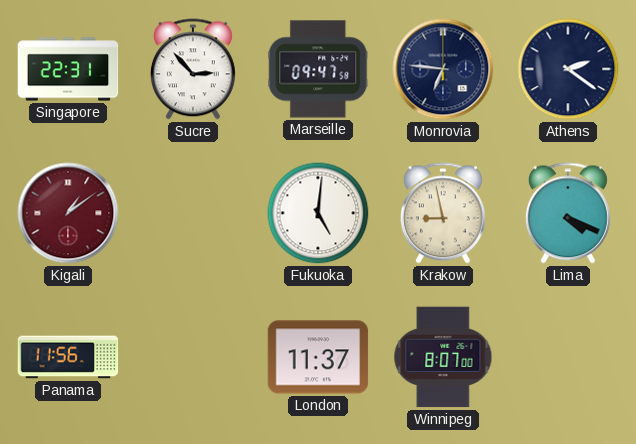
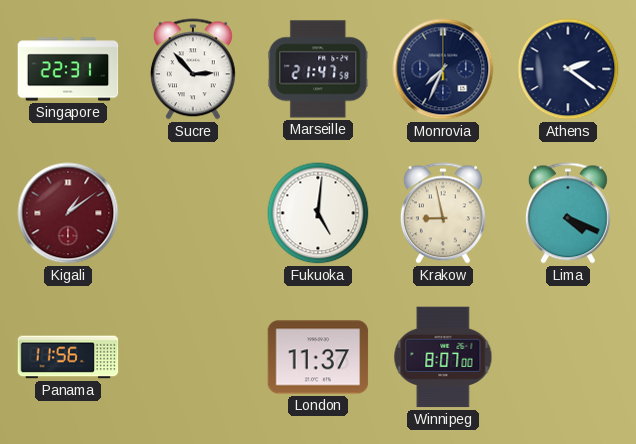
Marseille: 09:47 -> 21:47 (318, 69)
Monrovia: 6:46 -> 7:34 (443, 69)
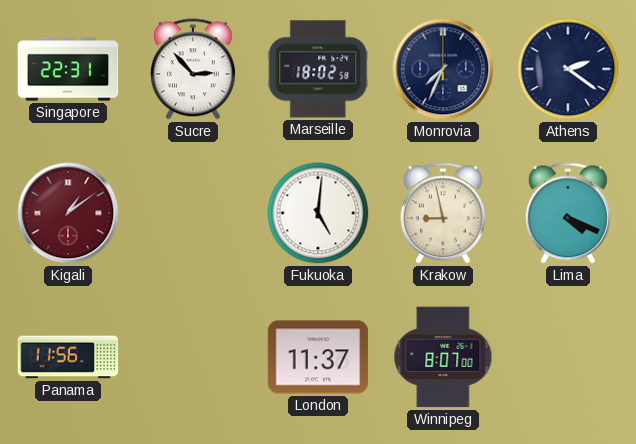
Marseille: 21:47 -> 18:02 (318, 69)
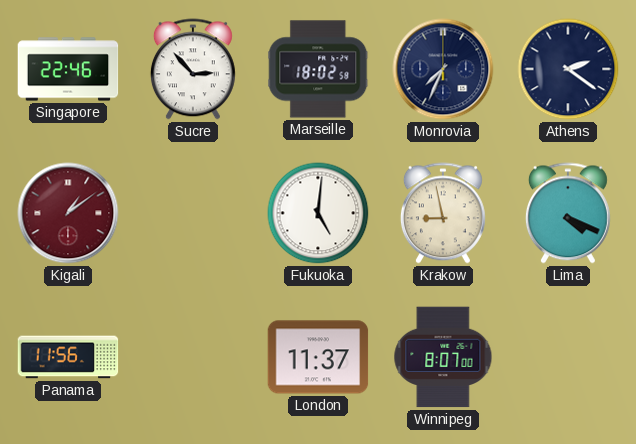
Singapore: 22:31 -> 22:46 (68, 69)
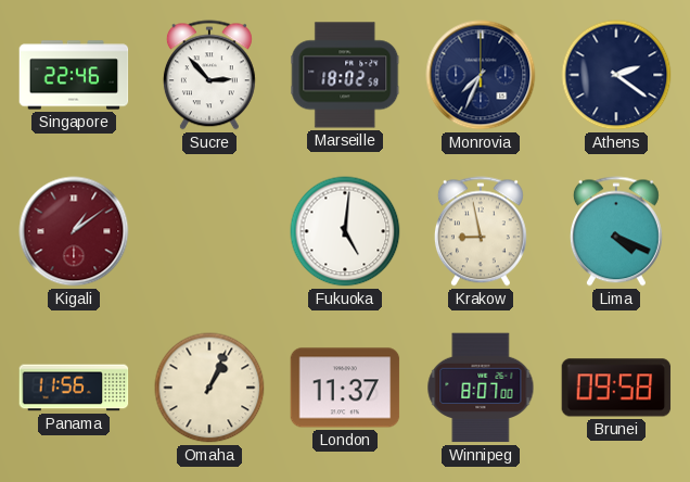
Omaha: none -> 1:04 (209, 388)
Brunei: none -> 09:58 (616, 388)
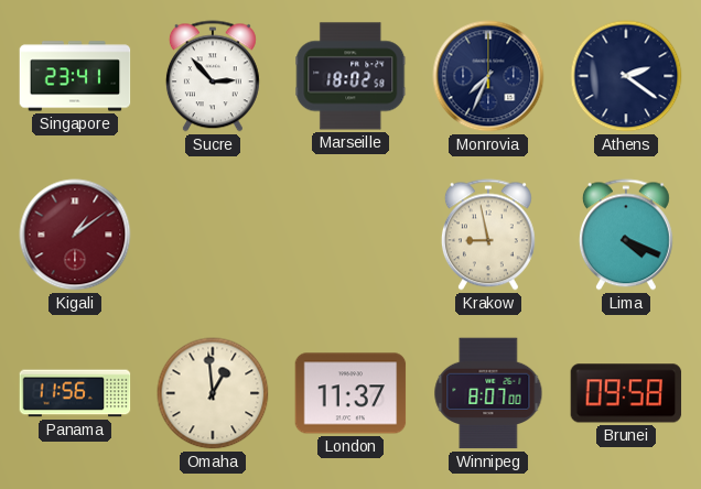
Singapore: 22:46 -> 23:41 (75, 76)
Fukuoka: 5:01 -> none (345, 231)
Omaha: 1:04 -> 12:59 (213, 393)
